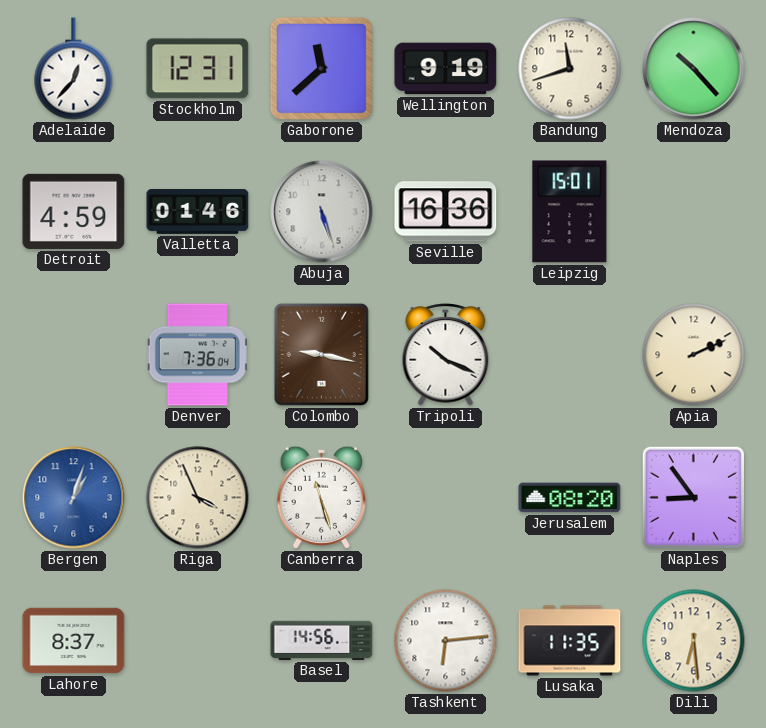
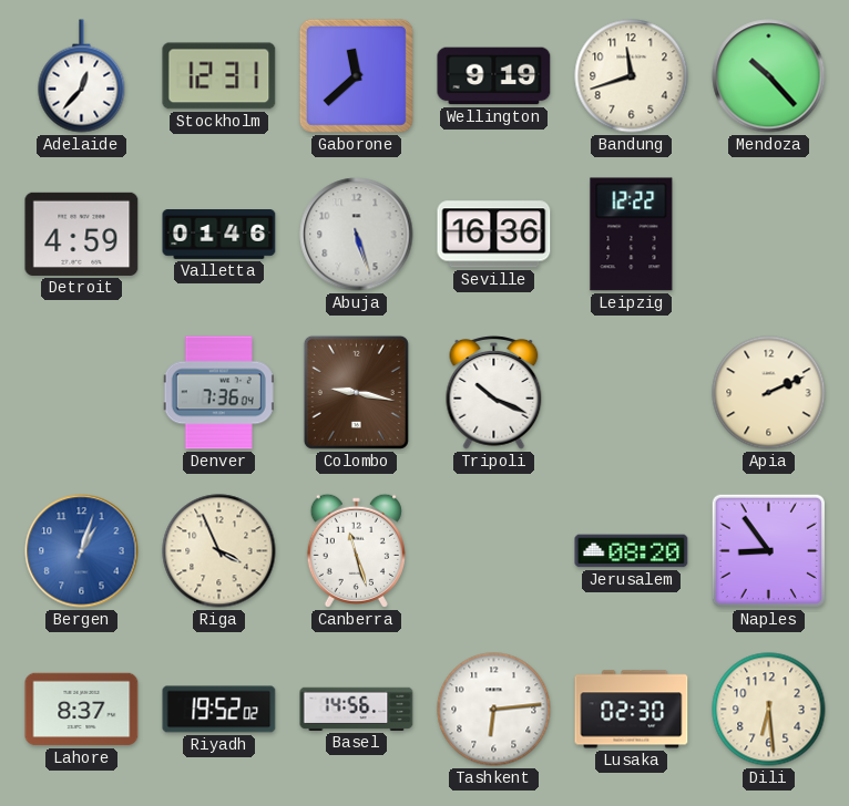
Leipzig: 15:01 -> 12:22 (632, 235)
Riyadh: none -> 19:52 (219, 710)
Lusaka: 11:35 -> 02:30 (632, 710)
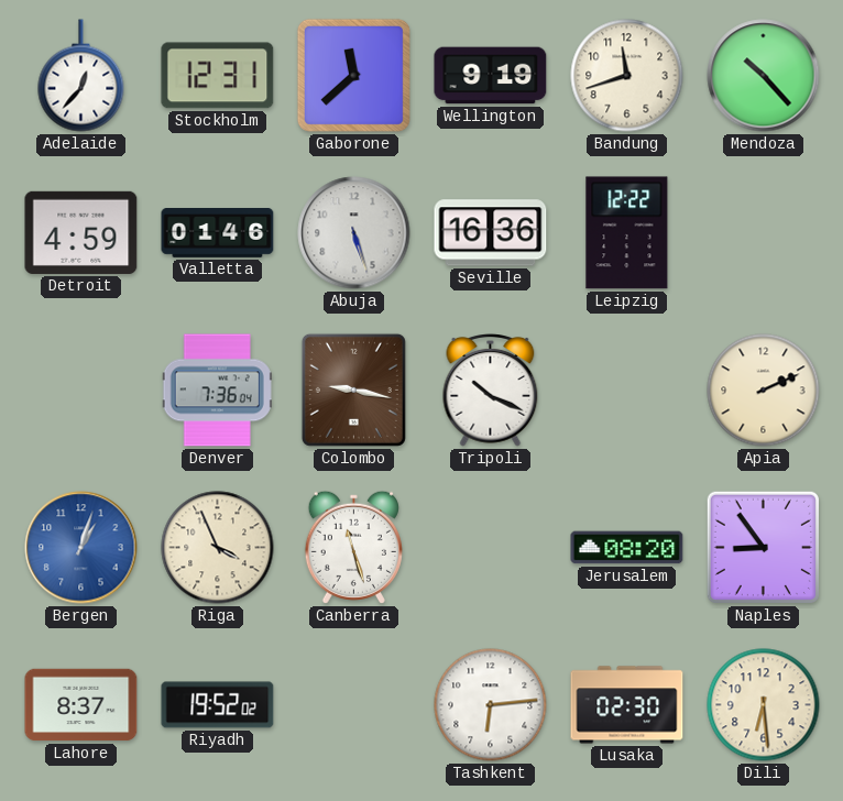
Basel: 14:56 -> none (357, 709)
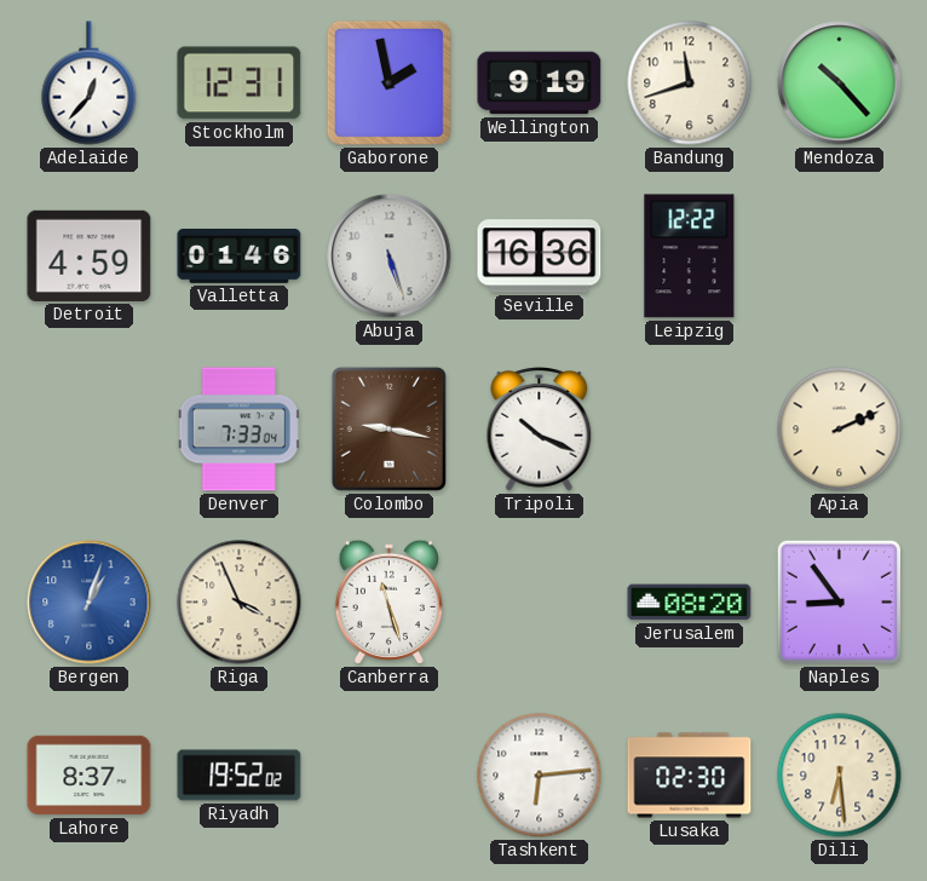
Gaborone: 11:38 -> 1:58 (388, 82)
Denver: 7:36 -> 7:33 (238, 430)
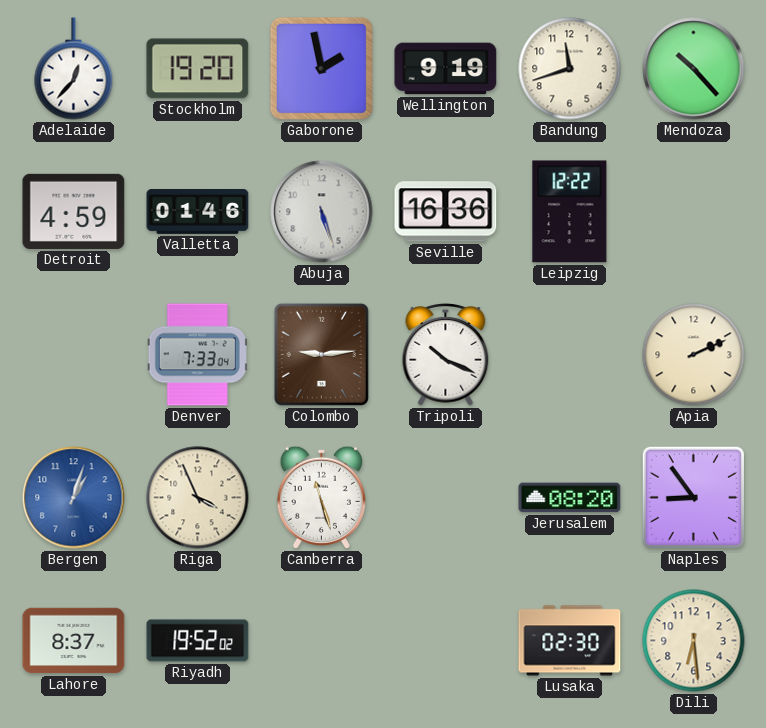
Stockholm: 12:31 -> 19:20 (198, 69)
Colombo: 9:17 -> 9:14 (321, 354)
Tashkent: 6:14 -> none (540, 776)
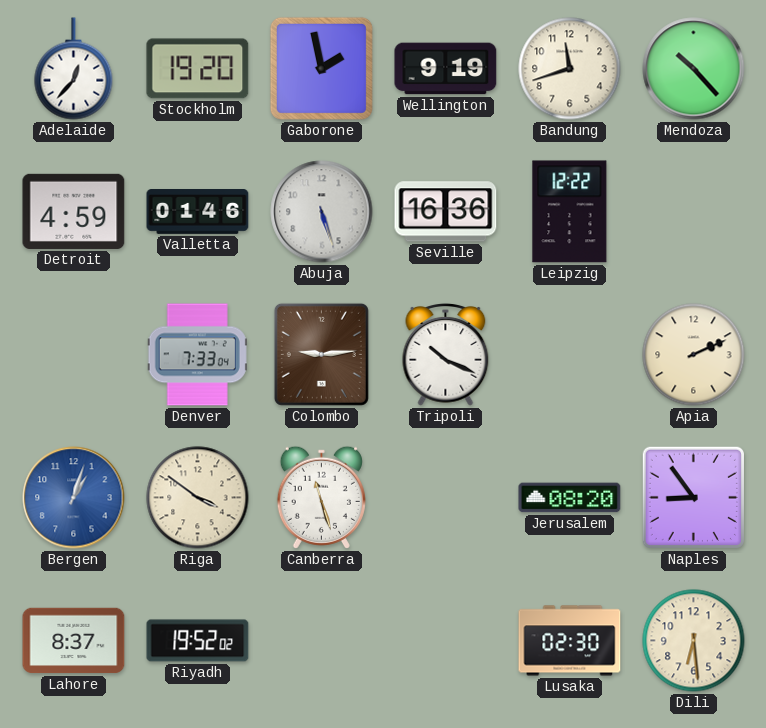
Riga: 3:56 -> 3:51 (198, 498)
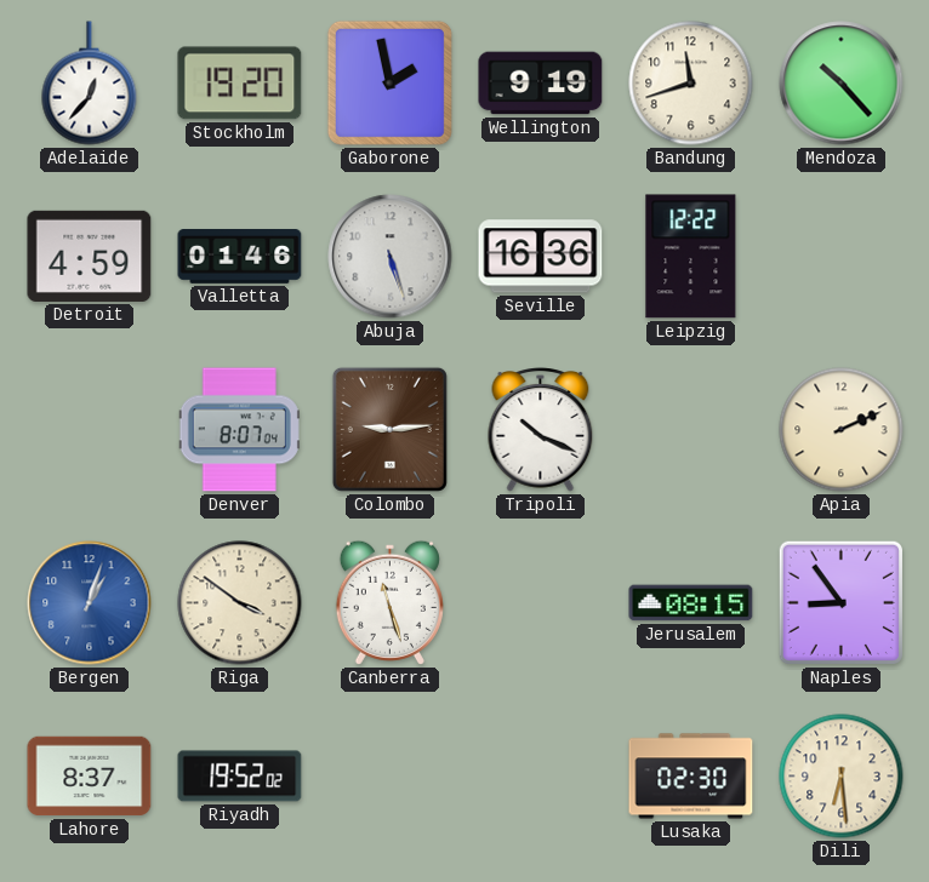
Denver: 7:33 -> 8:07 (239, 430)
Jerusalem: 08:20 -> 08:15 (691, 603)
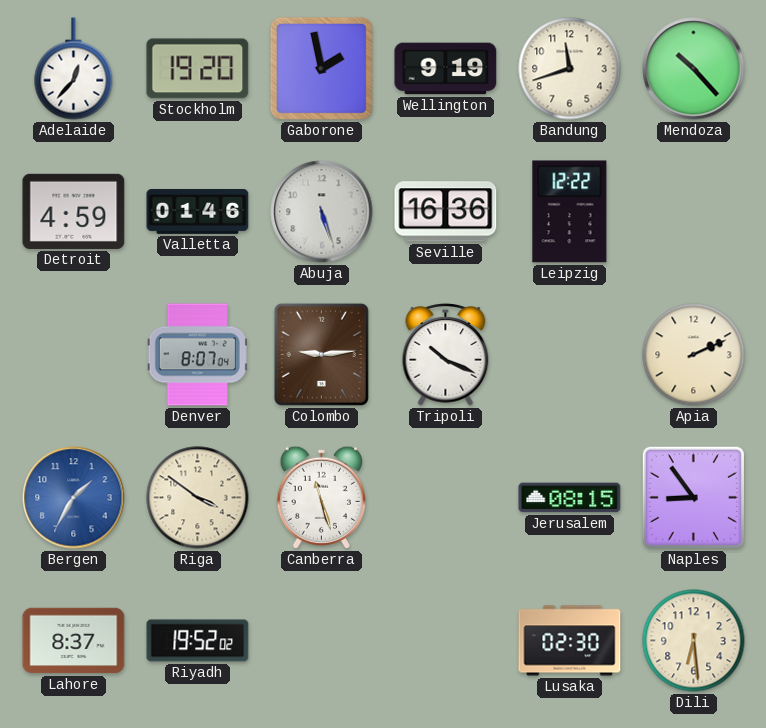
Bergen: 1:03 -> 1:35 (74, 498)
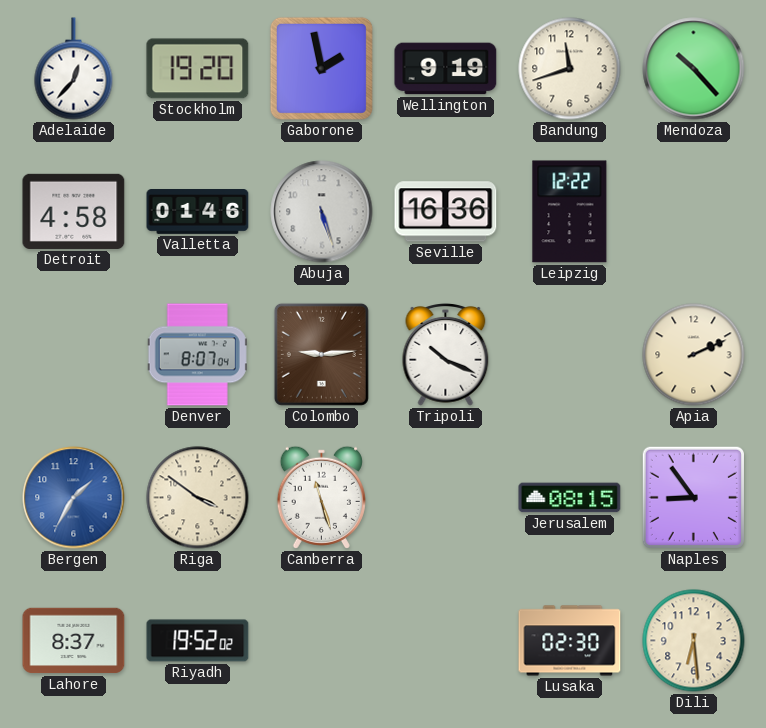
Detroit: 4:59 -> 4:58 (74, 211)
